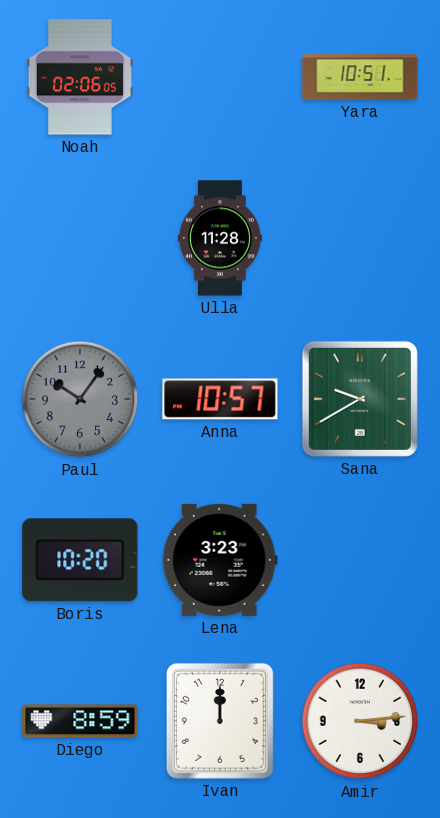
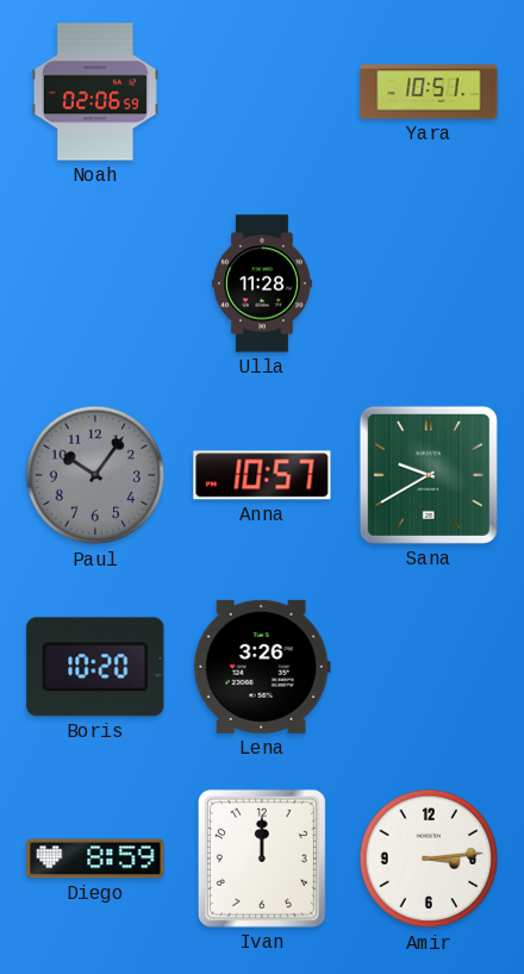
Noah: 02:06:05 -> 02:06:59 (95, 92)
Lena: 3:23 -> 3:26 (262, 667)
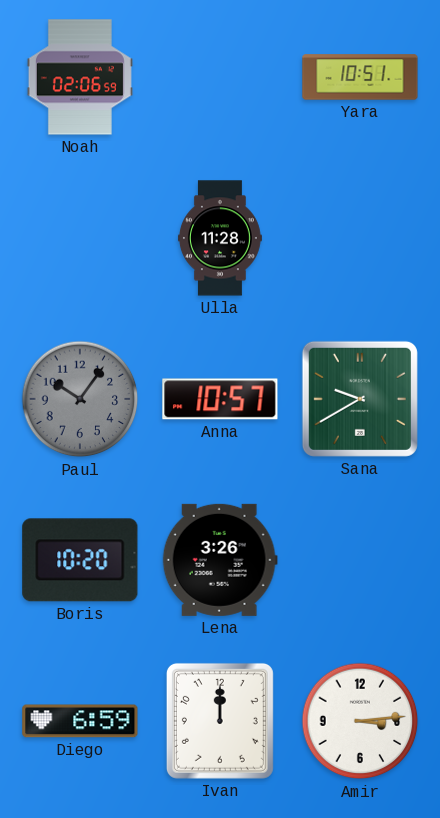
Diego: 8:59 -> 6:59 (80, 721)
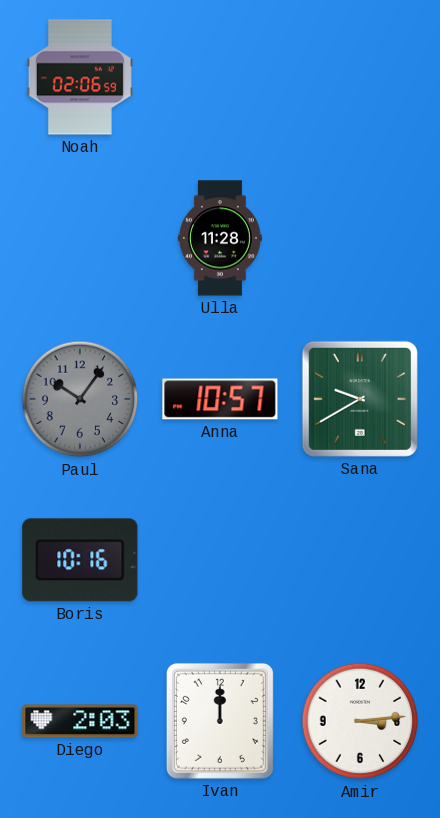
Yara: 10:51 -> none (360, 77)
Boris: 10:20 -> 10:16 (80, 560)
Lena: 3:26 -> none (220, 560)
Diego: 6:59 -> 2:03 (80, 721)
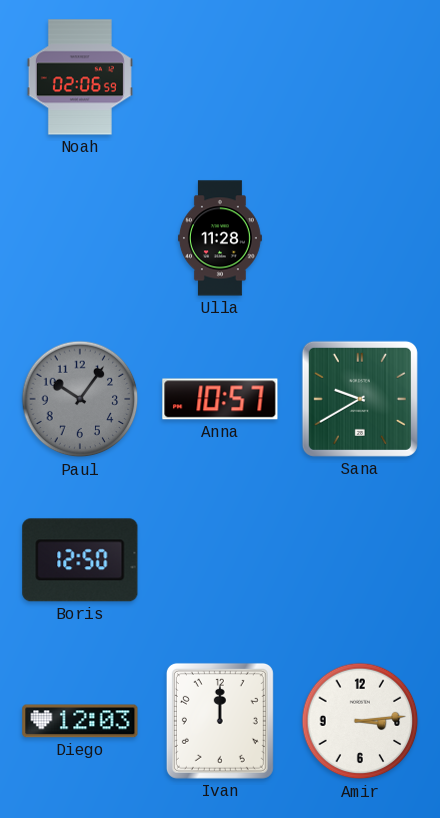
Boris: 10:16 -> 12:50 (80, 560)
Diego: 2:03 -> 12:03 (80, 721)
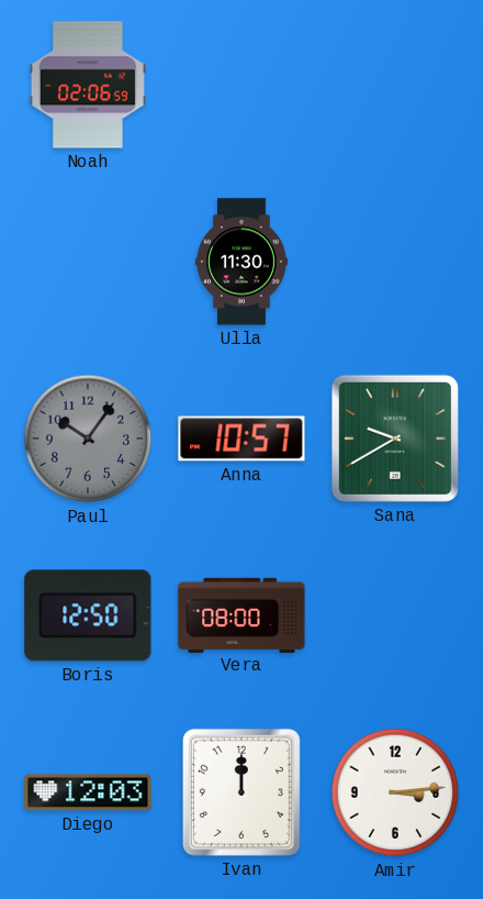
Ulla: 11:28 -> 11:30 (241, 262)
Vera: none -> 08:00 (241, 614)
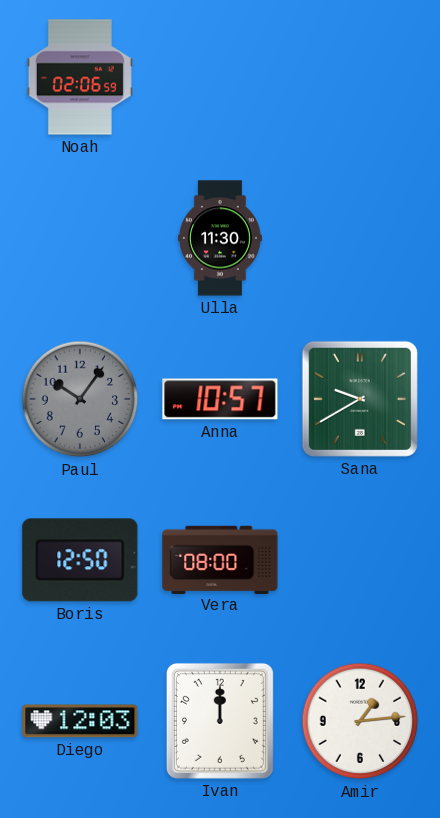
Amir: 3:14 -> 1:14 (360, 721)
